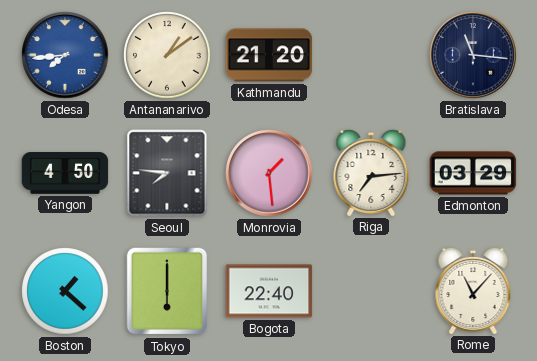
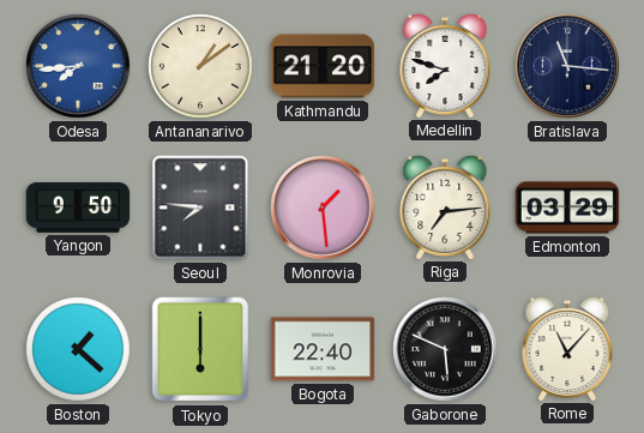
Medellin: none -> 7:48 (445, 65)
Yangon: 4:50 -> 9:50 (78, 208)
Gaborone: none -> 5:49 (445, 349)
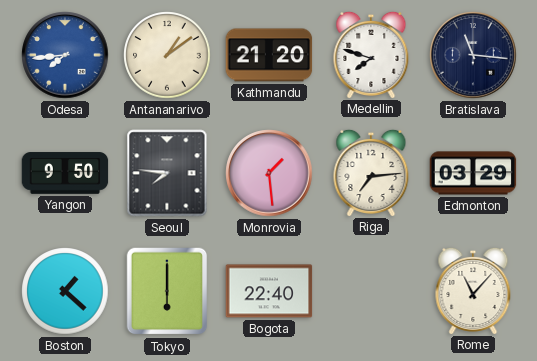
Gaborone: 5:49 -> none (445, 349)
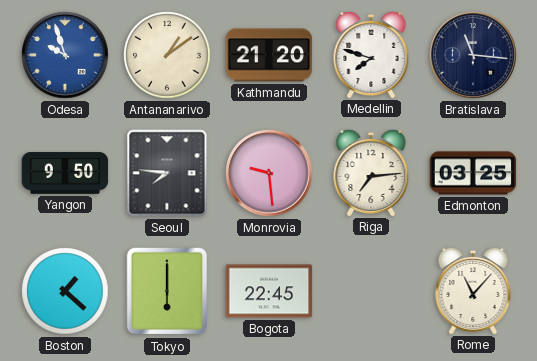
Odesa: 7:44 -> 9:57 (65, 55)
Monrovia: 1:29 -> 9:29 (269, 173)
Edmonton: 03:29 -> 03:25 (473, 173)
Bogota: 22:40 -> 22:45 (269, 291)
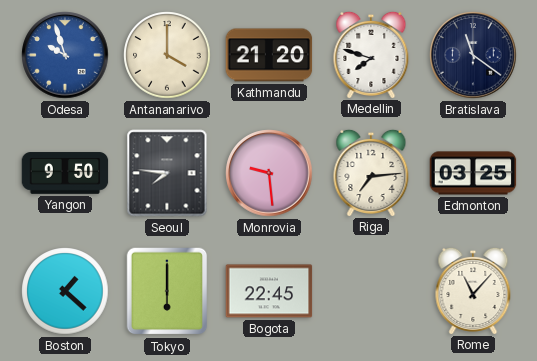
Antananarivo: 1:09 -> 4:00 (167, 55)
Bratislava: 11:16 -> 11:21 (473, 55)
